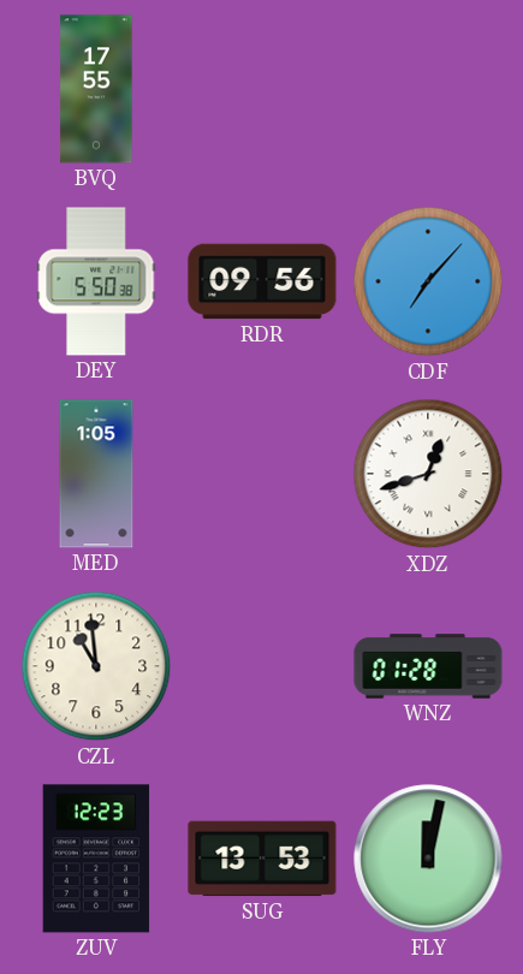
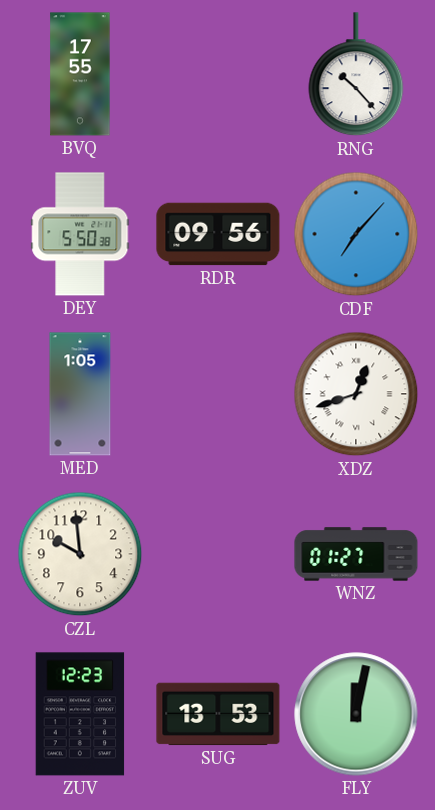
RNG: none -> 10:23 (356, 75)
CZL: 10:59 -> 9:59 (80, 554)
WNZ: 01:28 -> 01:27 (356, 554)
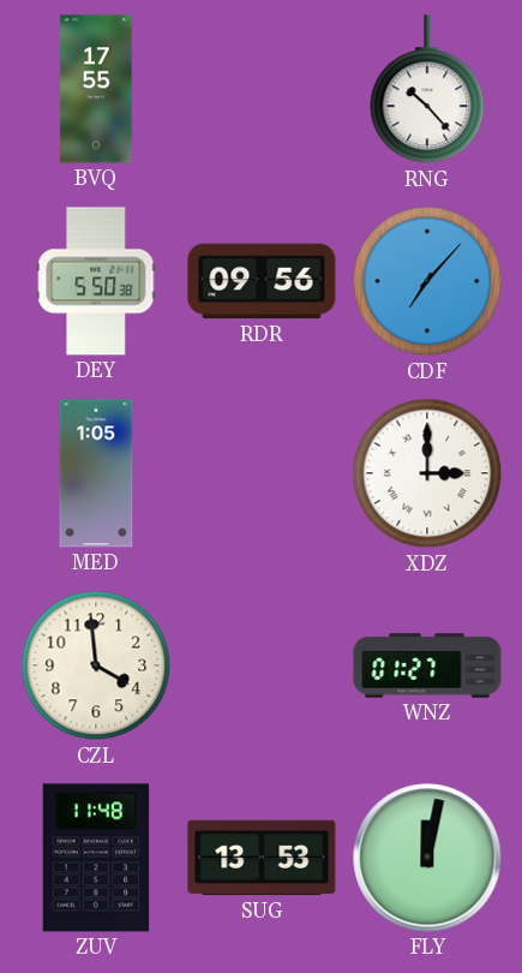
XDZ: 12:42 -> 3:00 (427, 473)
CZL: 9:59 -> 3:59 (96, 665)
ZUV: 12:23 -> 11:48 (96, 858)
